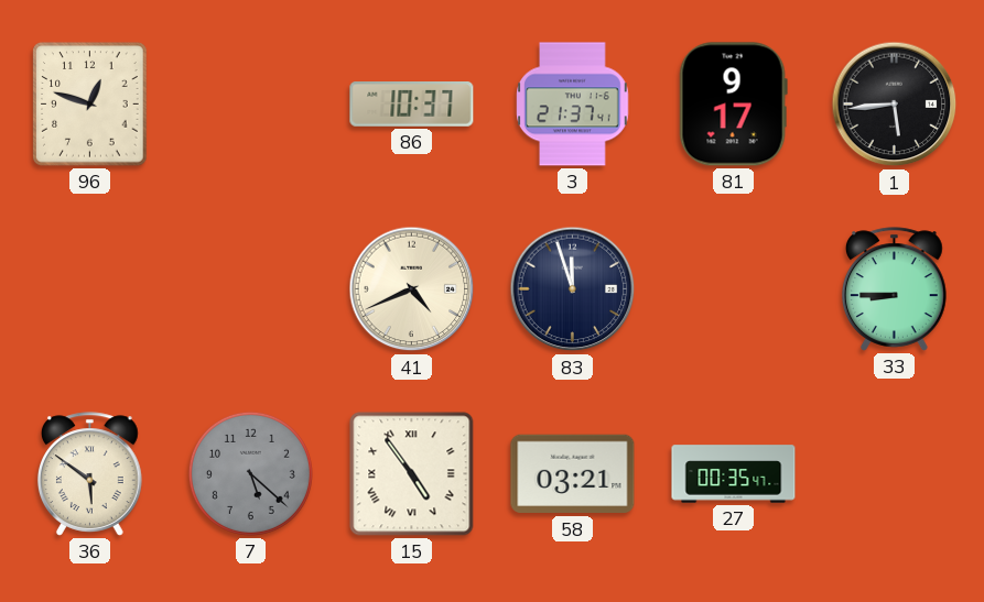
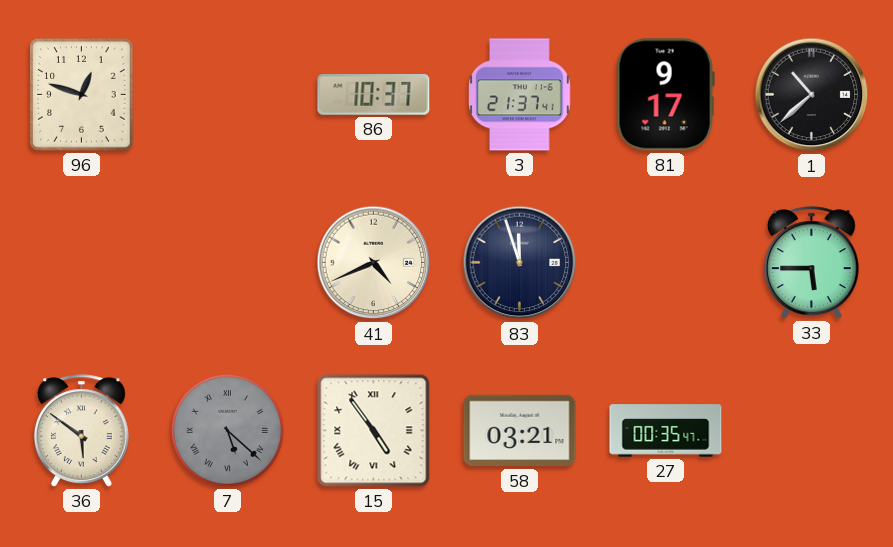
1: 5:44 -> 10:38 (812, 95)
33: 8:45 -> 5:45 (811, 263)
7 numerals: Arabic -> Roman (227, 430)
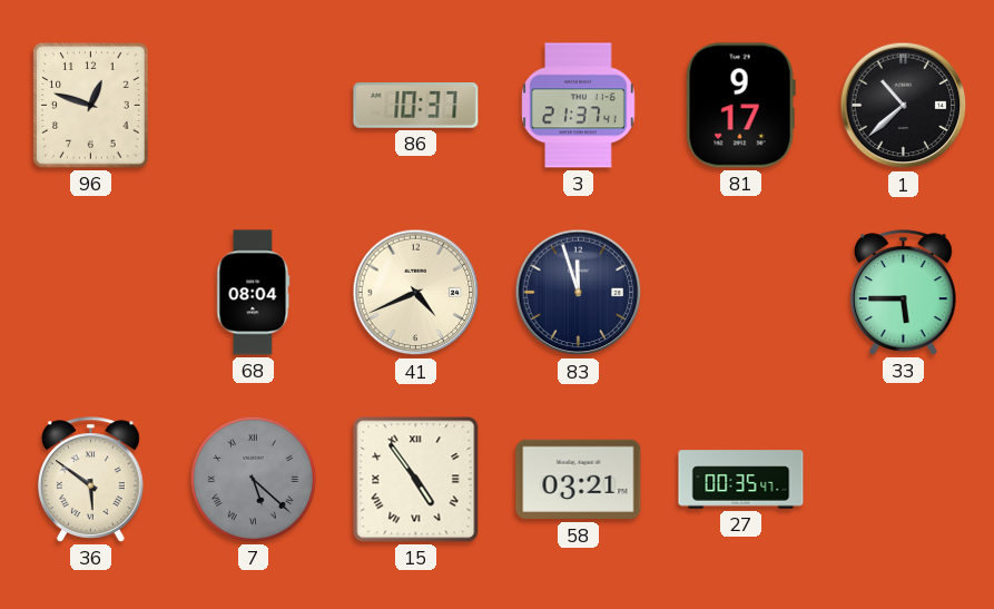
68: none -> 08:04 (254, 293)
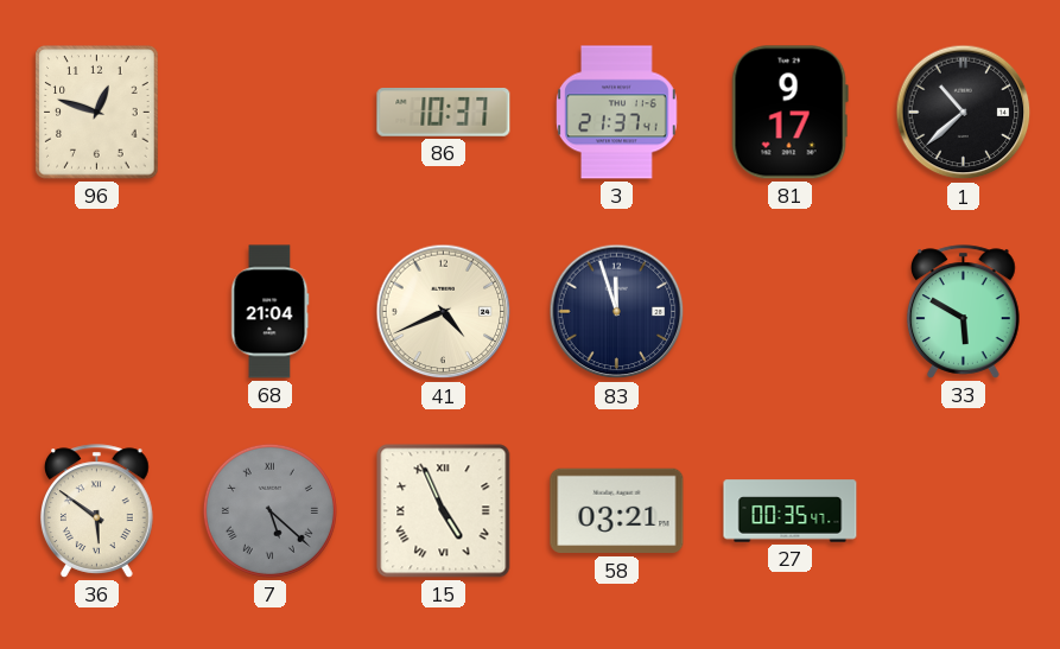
68: 08:04 -> 21:04 (271, 312)
33: 5:45 -> 5:50 (963, 312)
15: 4:54 -> 4:56 (444, 511)
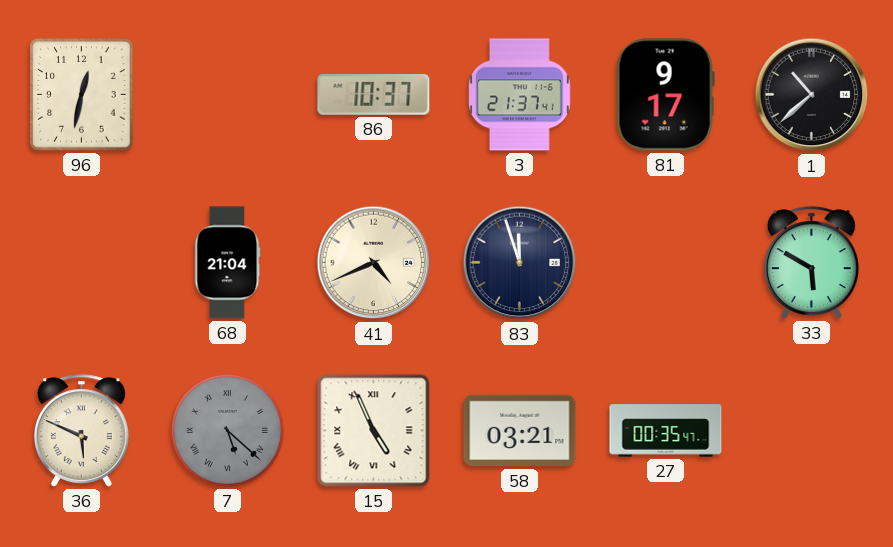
96: 12:48 -> 12:32 (82, 95)
36: 5:51 -> 5:49 (81, 431)
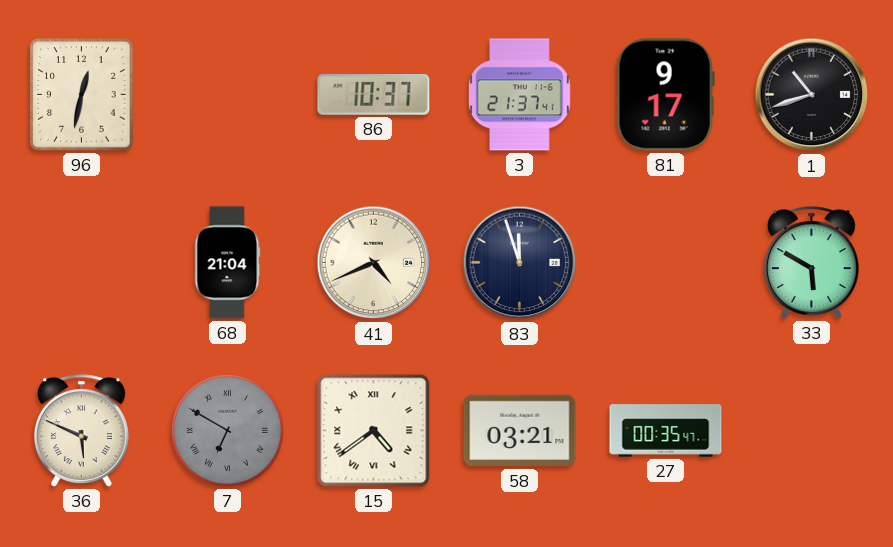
1: 10:38 -> 10:42 (812, 95)
7: 5:22 -> 6:50 (227, 430)
15: 4:56 -> 4:39 (374, 431)
